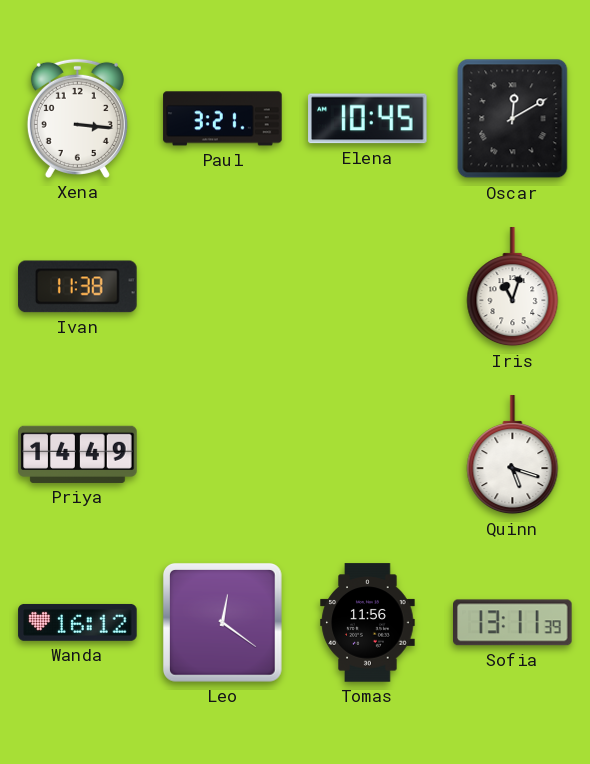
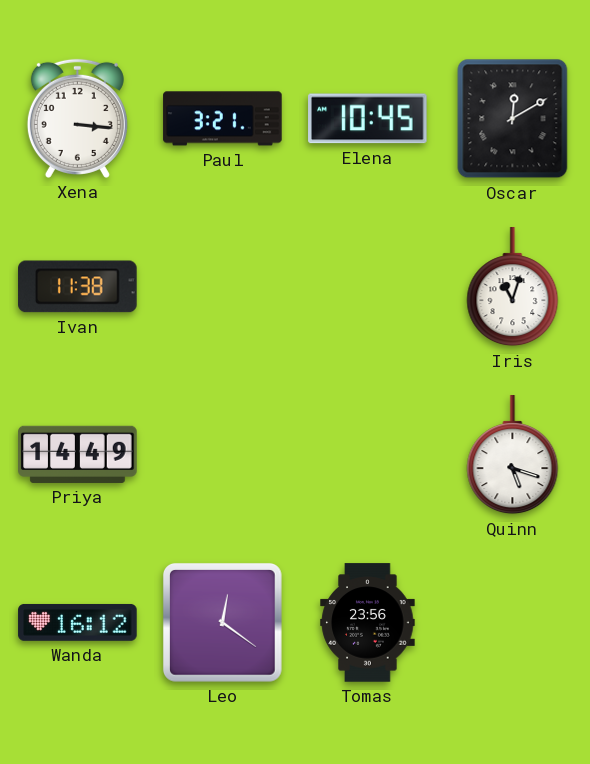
Tomas: 11:56 -> 23:56 (368, 623)
Sofia: 13:11 -> none (513, 623)
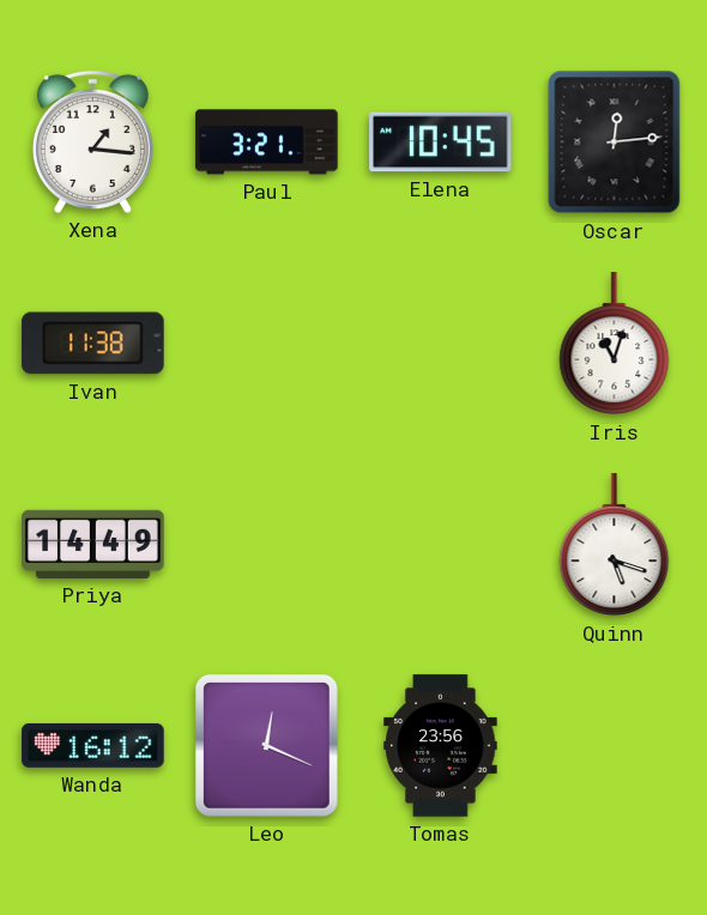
Xena: 3:16 -> 1:16 (92, 141)
Oscar: 12:10 -> 12:14 (615, 143)
Leo: 12:21 -> 12:19 (266, 745)
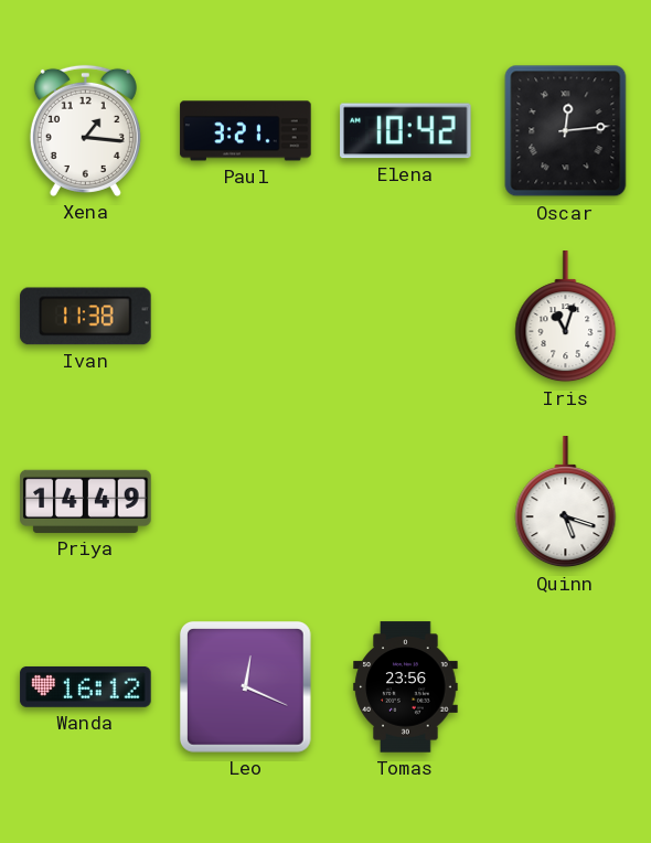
Elena: 10:45 -> 10:42 (406, 131)
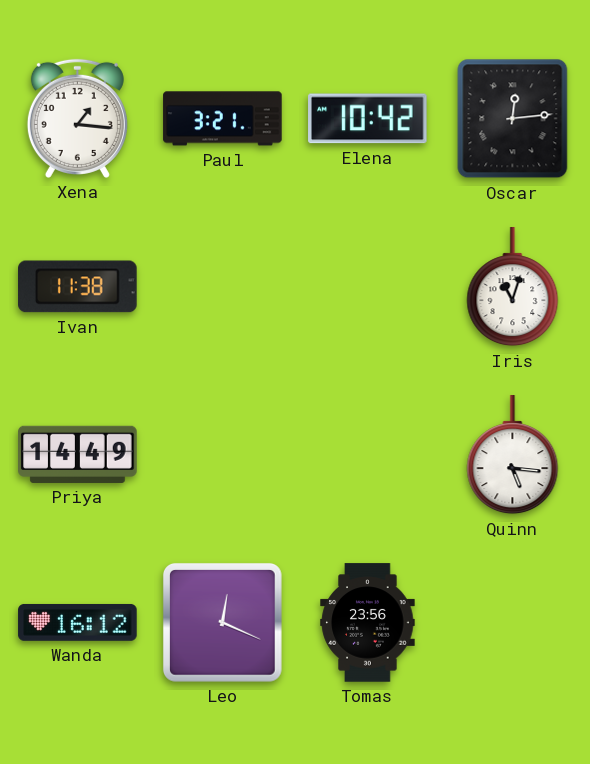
Quinn: 5:18 -> 5:16 (513, 455)
